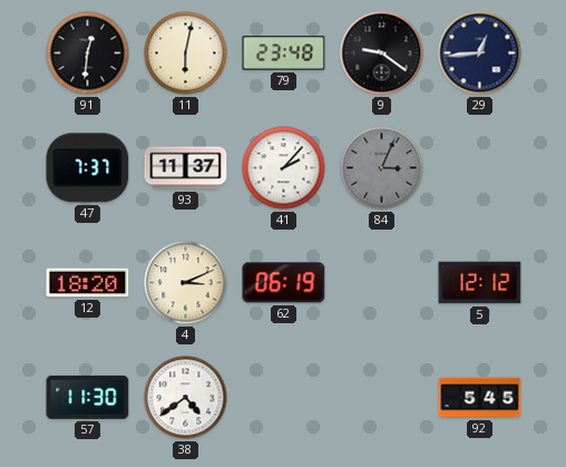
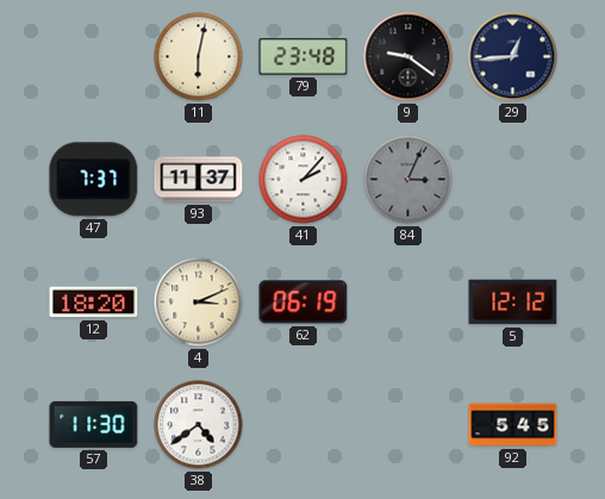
91: 12:31 -> none (88, 53)
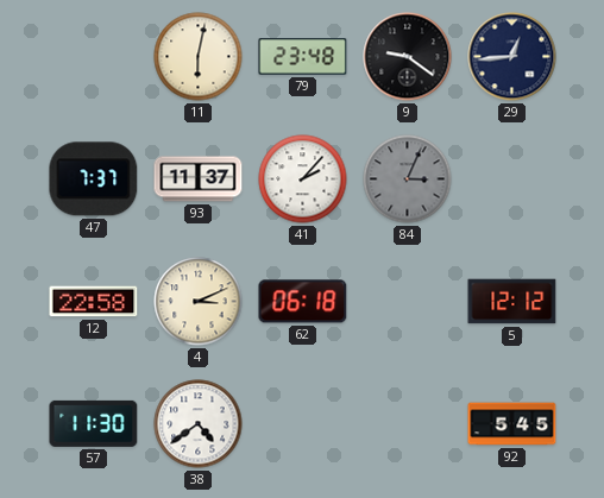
12: 18:20 -> 22:58 (94, 302)
62: 06:19 -> 06:18 (303, 302)
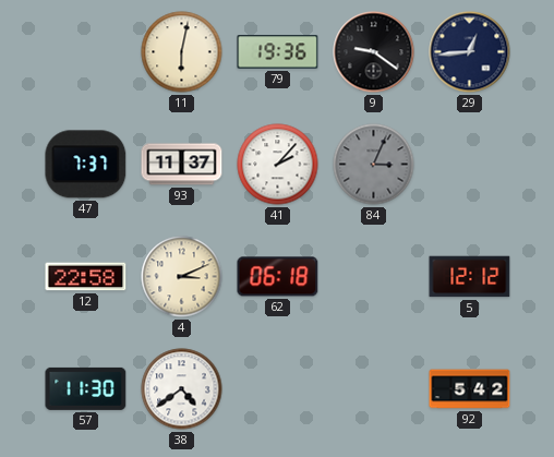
79: 23:48 -> 19:36 (278, 52)
92: 5:45 -> 5:42 (470, 389)
